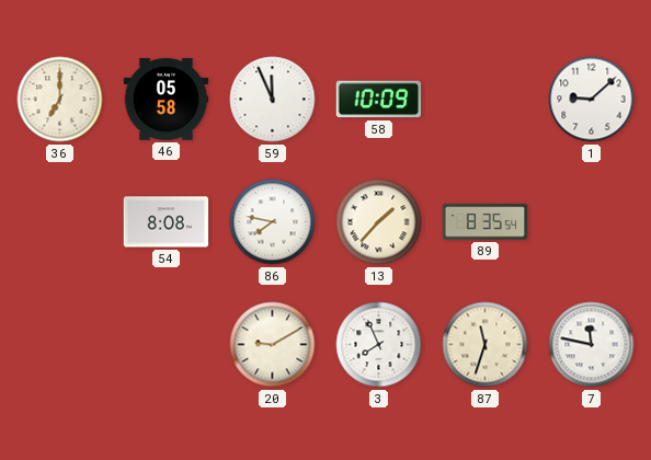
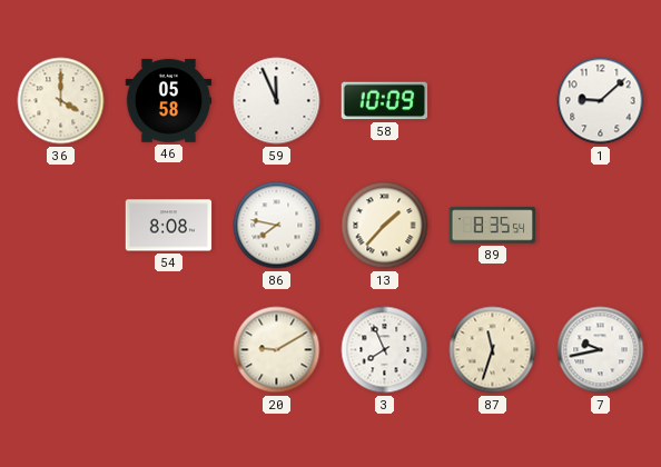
36: 7:00 -> 4:00 (61, 101)
7: 11:47 -> 9:43 (601, 350)
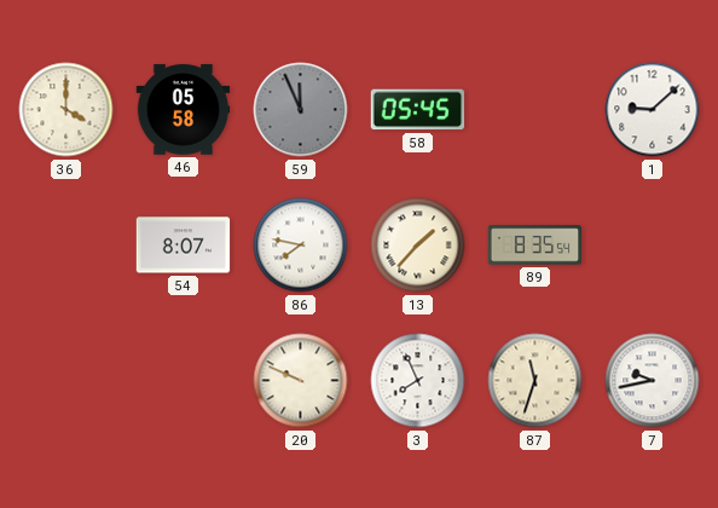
59 dial: white -> grey (301, 110)
58: 10:09 -> 05:45 (418, 110)
54: 8:08 -> 8:07 (184, 246)
20: 9:10 -> 9:49 (301, 381)
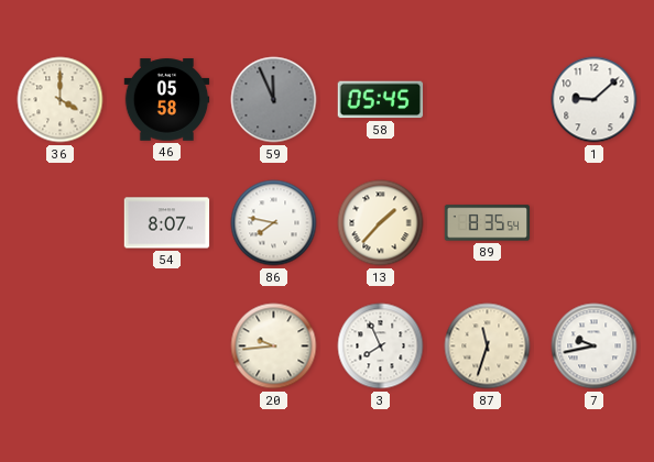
20: 9:49 -> 9:44 (274, 346)
